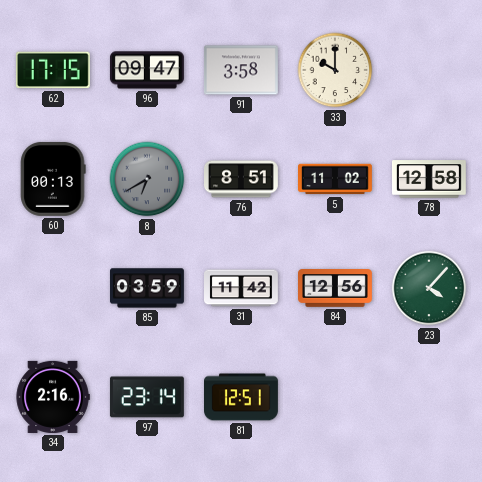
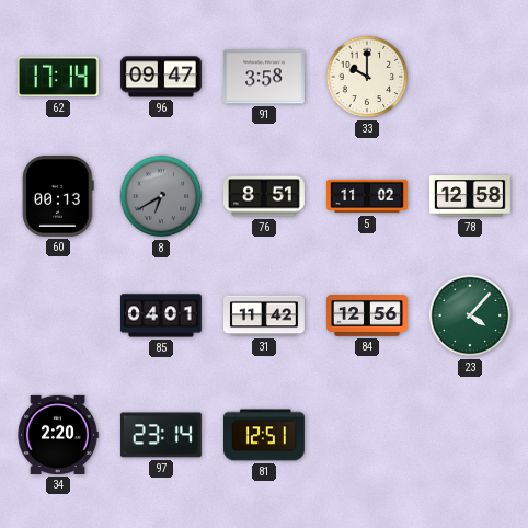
62: 17:15 -> 17:14 (58, 77)
85: 03:59 -> 04:01 (162, 315)
34: 2:16 -> 2:20 (58, 435)
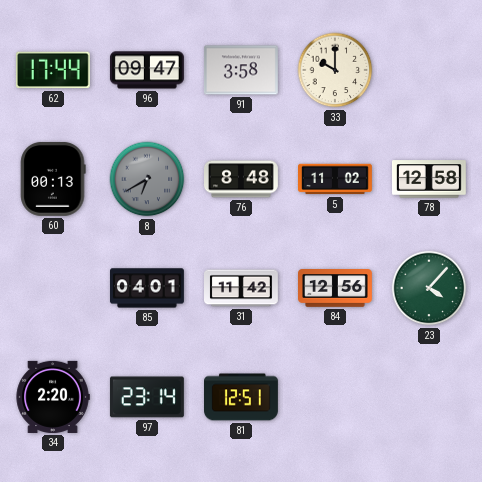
62: 17:14 -> 17:44 (53, 70)
76: 8:51 -> 8:48 (242, 179)
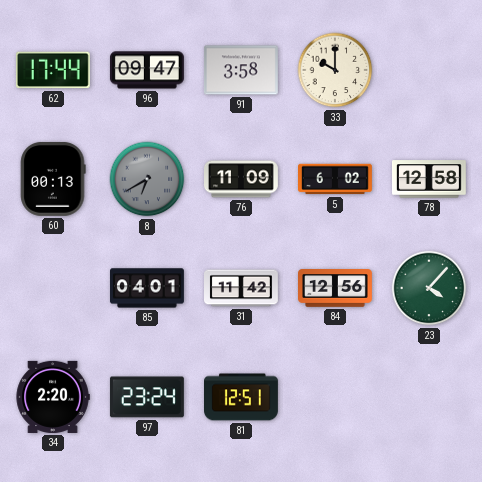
76: 8:48 -> 11:09 (242, 179)
5: 11:02 -> 6:02 (336, 179)
97: 23:14 -> 23:24 (147, 397)
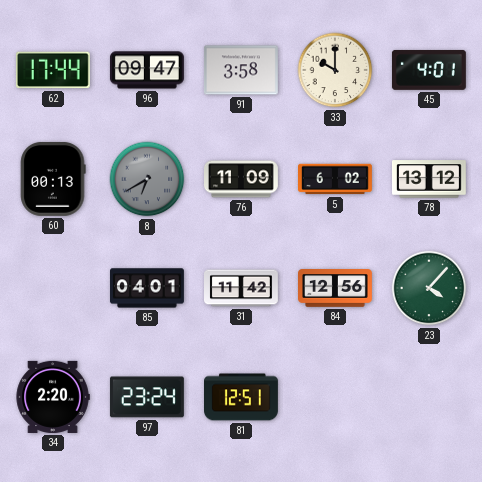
45: none -> 4:01 (429, 70)
78: 12:58 -> 13:12 (429, 179)
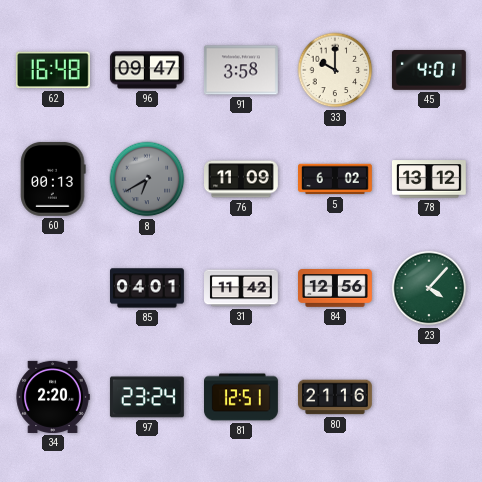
62: 17:44 -> 16:48 (53, 70)
80: none -> 21:16 (335, 397)
